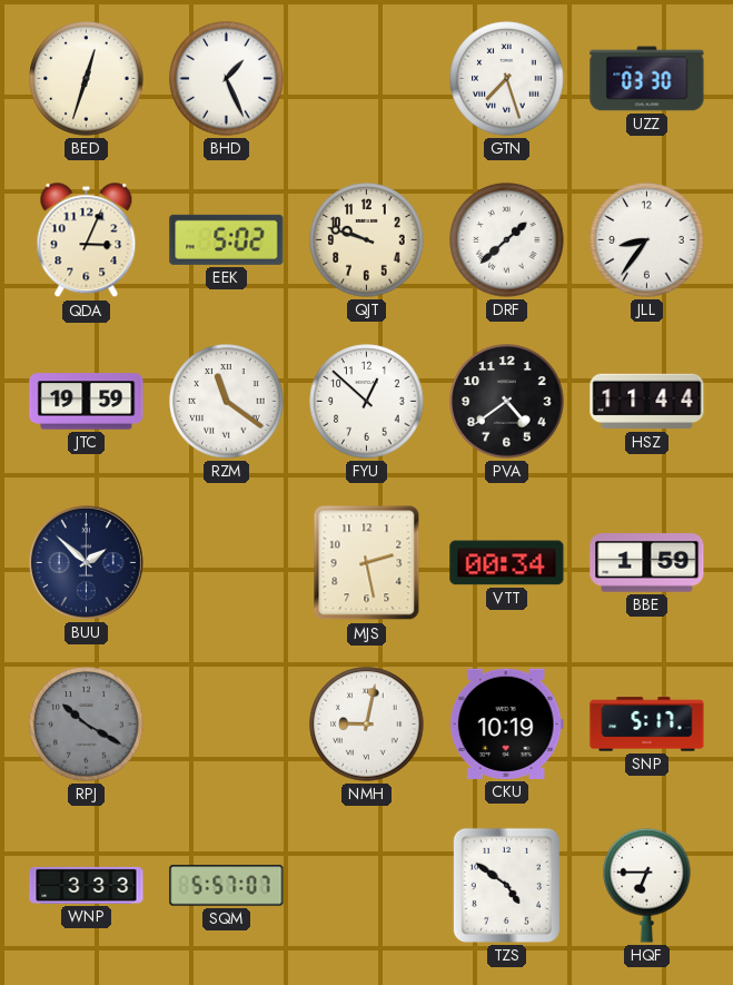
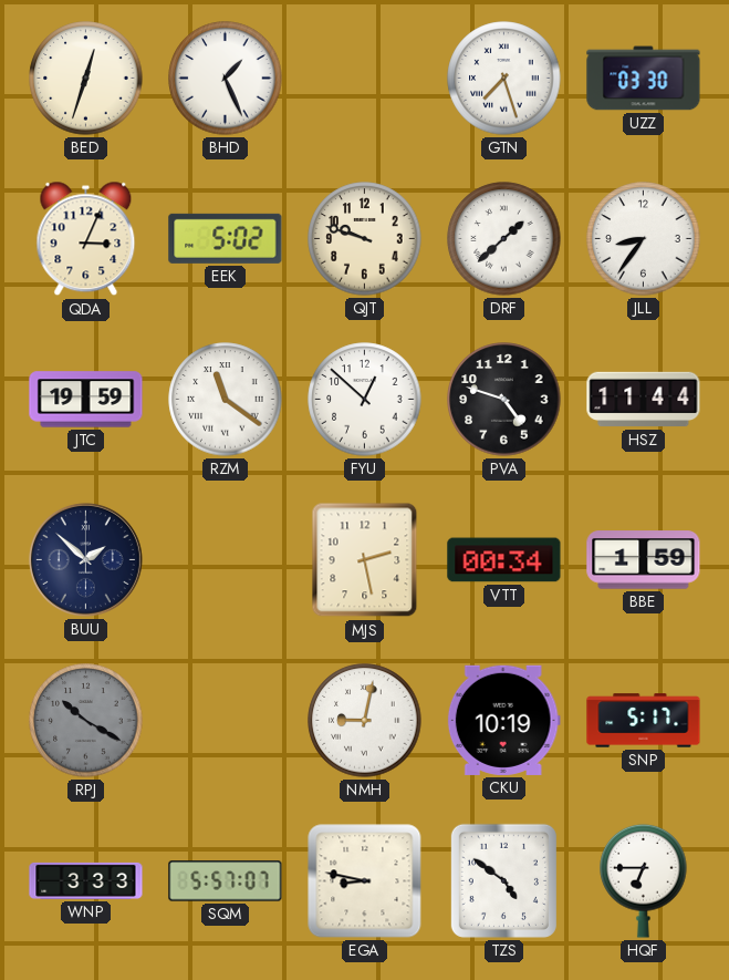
PVA: 4:39 -> 4:48 (504, 400)
EGA: none -> 8:47 (365, 881)
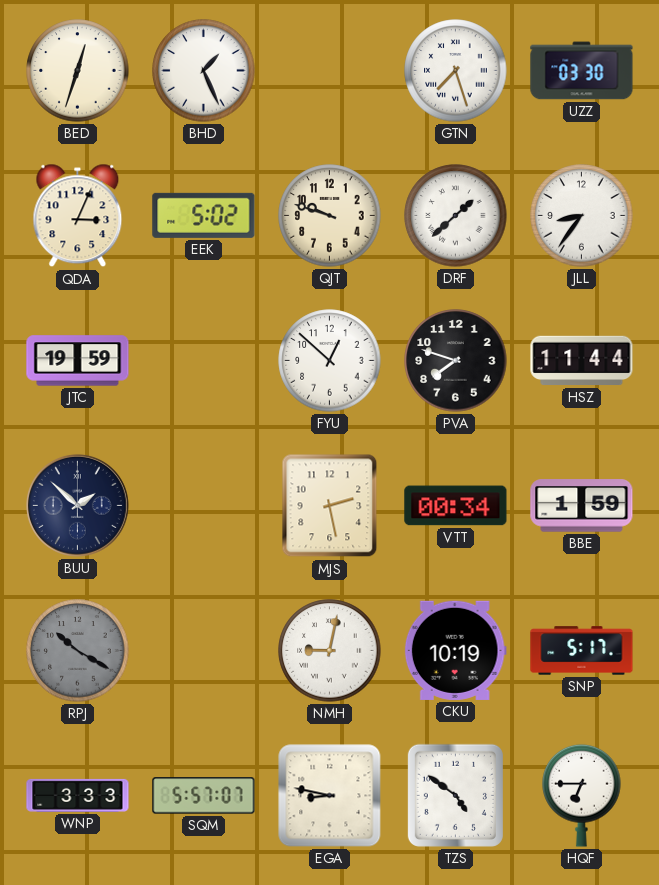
RZM: 11:21 -> none (226, 400)
PVA: 4:48 -> 7:48 (456, 361)
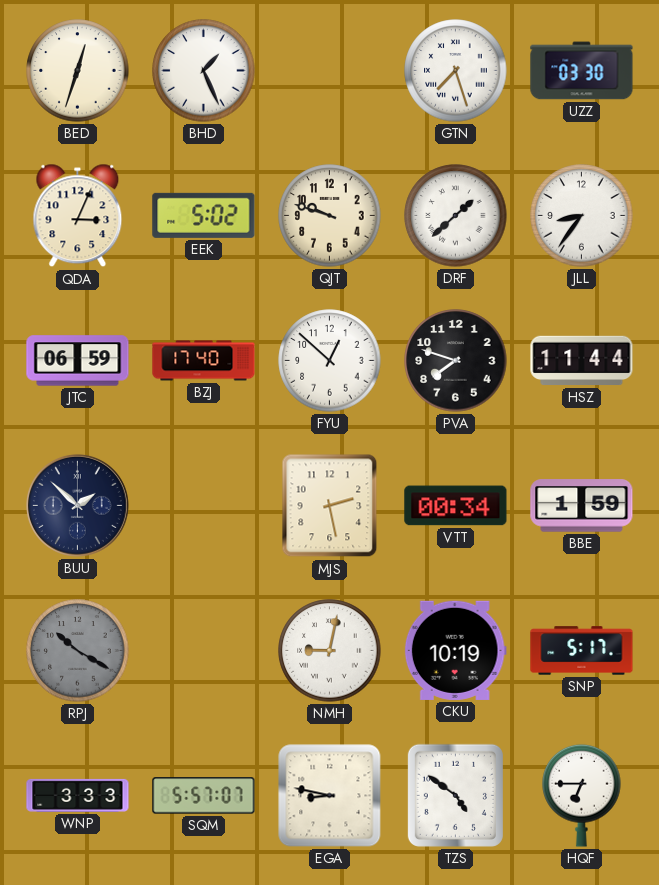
JTC: 19:59 -> 06:59 (78, 361)
BZJ: none -> 17:40 (204, 361)
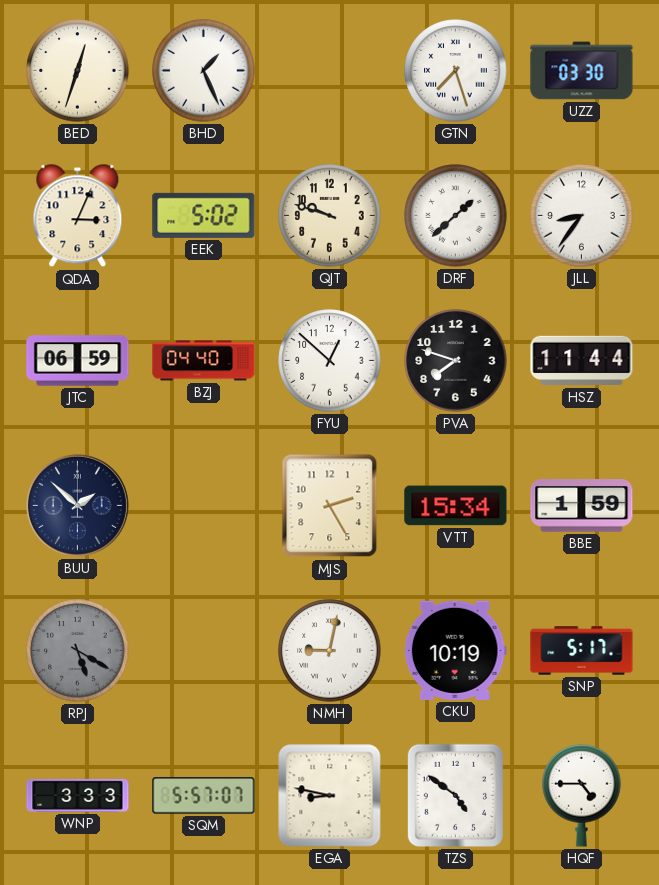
BZJ: 17:40 -> 04:40 (204, 361)
MJS: 2:28 -> 2:25 (330, 506)
VTT: 00:34 -> 15:34 (456, 506)
RPJ: 10:20 -> 5:20 (78, 651)
HQF: 6:45 -> 4:45 (582, 795)
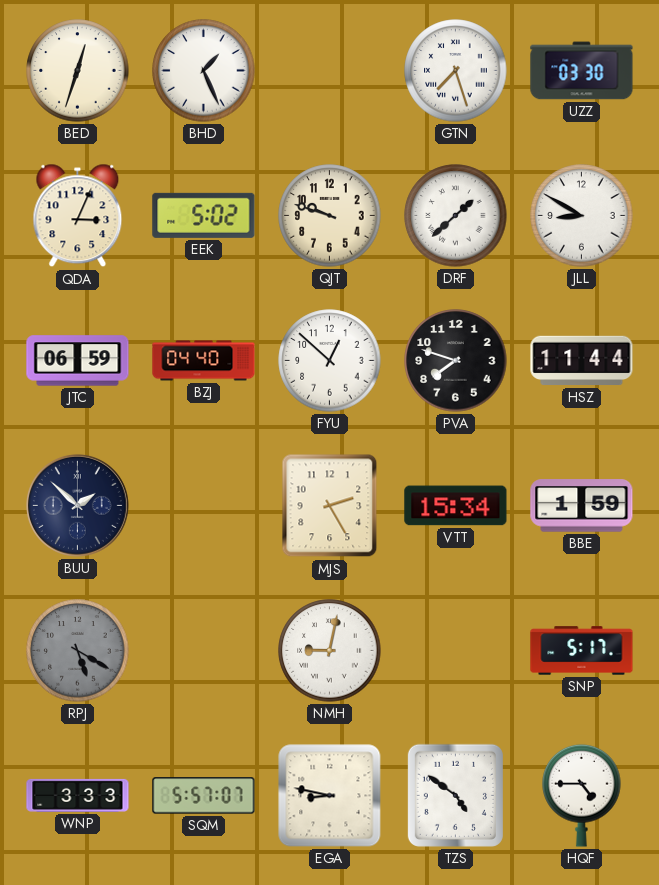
JLL: 8:36 -> 8:50 (582, 216)
CKU: 10:19 -> none (455, 650)
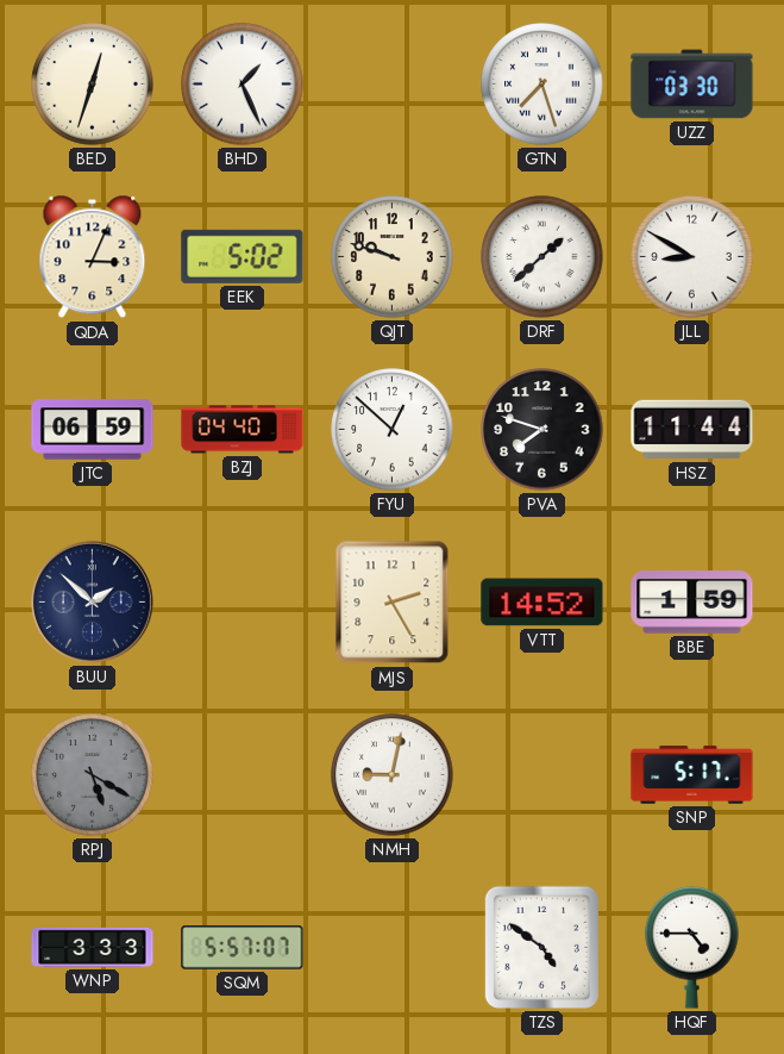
VTT: 15:34 -> 14:52 (542, 603)
EGA: 8:47 -> none (330, 796)
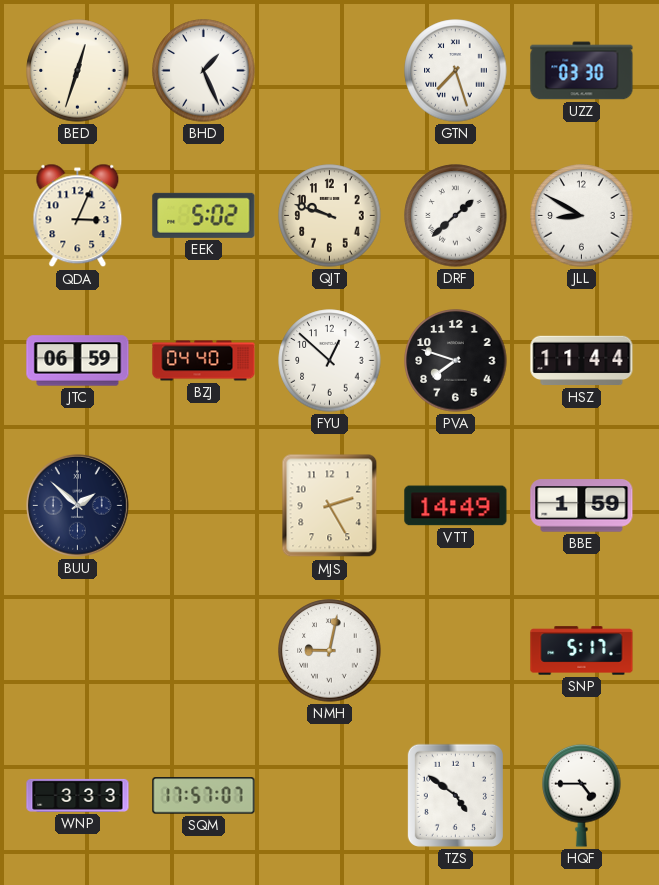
VTT: 14:52 -> 14:49 (456, 506)
RPJ: 5:20 -> none (93, 775)
SQM: 5:57 -> 17:57 (204, 796)
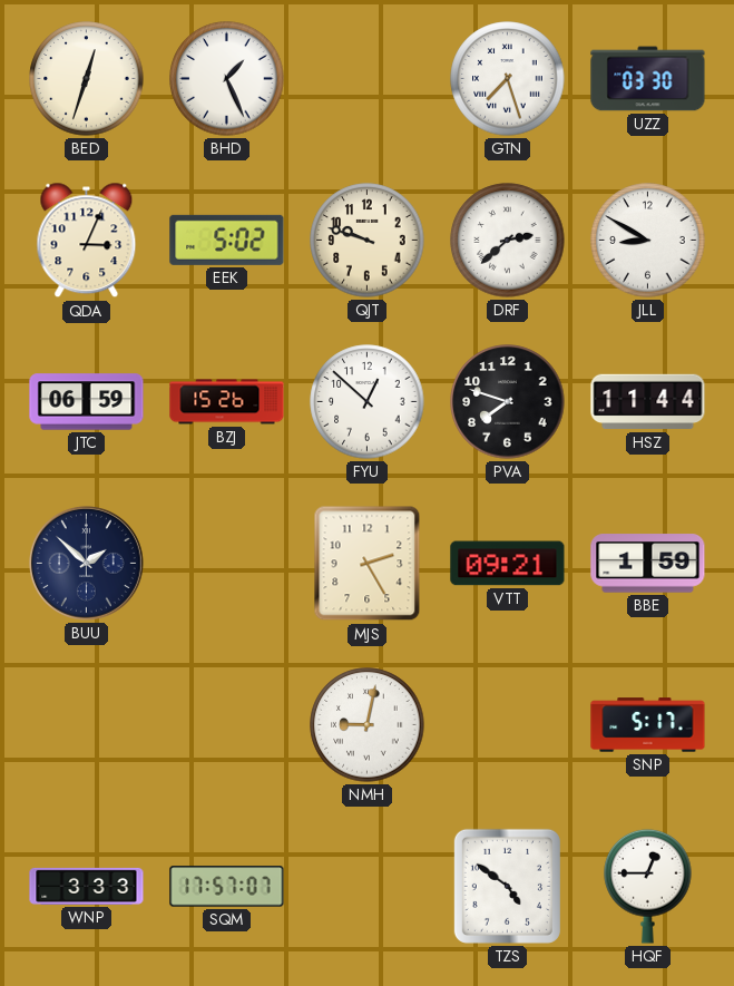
DRF: 1:38 -> 2:38 (508, 241)
BZJ: 04:40 -> 15:26 (227, 402)
VTT: 14:49 -> 09:21 (508, 564)
HQF: 4:45 -> 12:45 (648, 886)
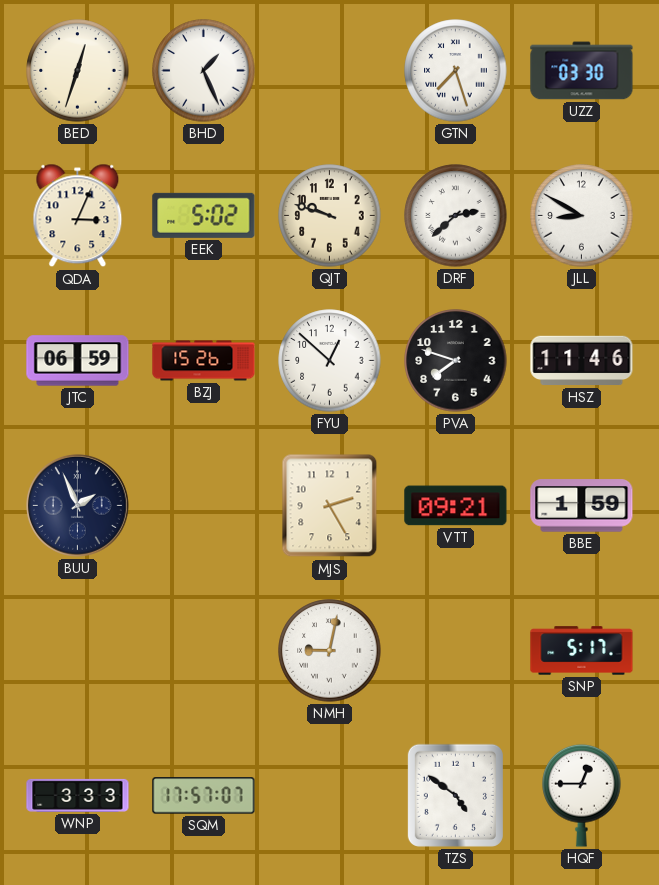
HSZ: 11:44 -> 11:46 (582, 361)
BUU: 1:52 -> 1:56 (77, 505)
